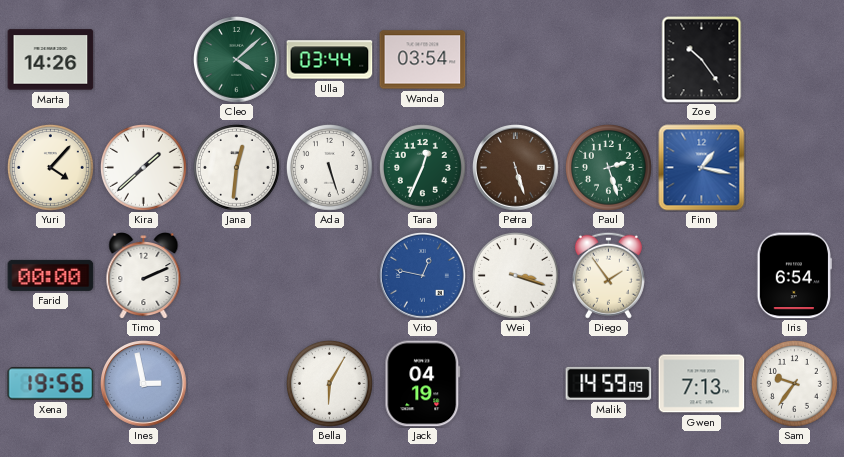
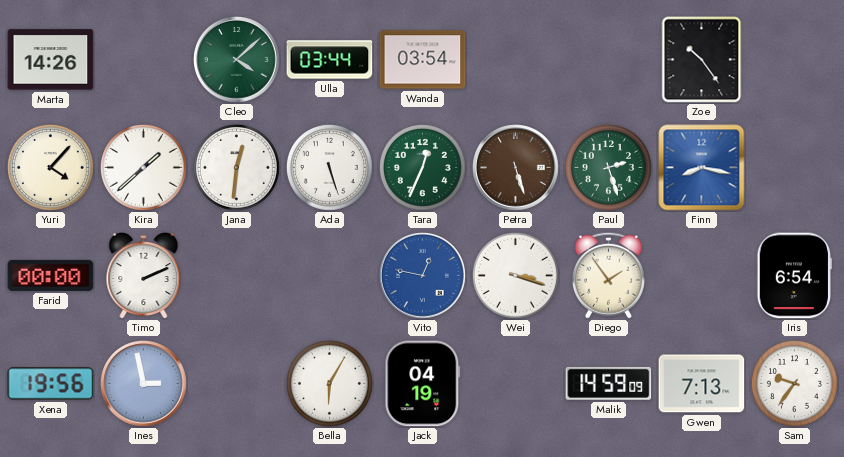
Finn: 1:17 -> 8:17 (702, 168)
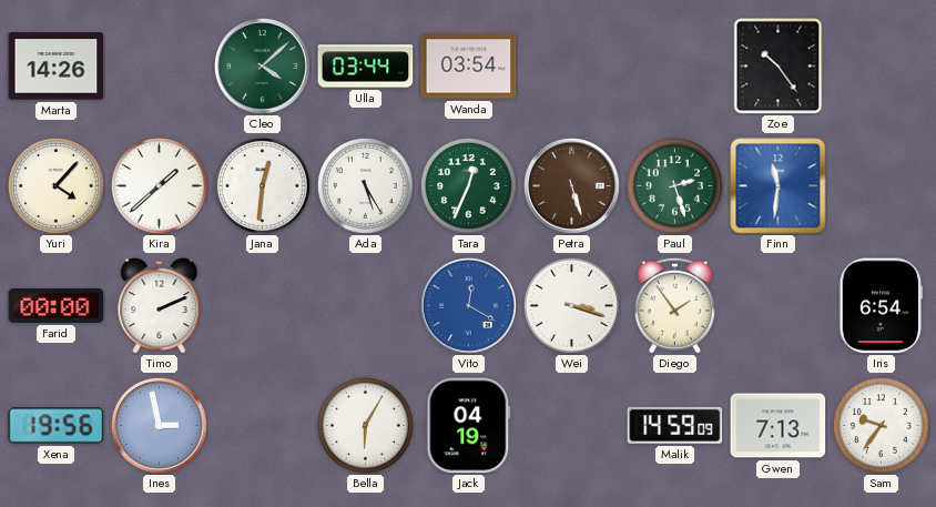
Ada: 5:27 -> 5:25 (365, 185)
Finn: 8:17 -> 11:31 (779, 186)
Vito: 12:47 -> 12:20 (469, 306)
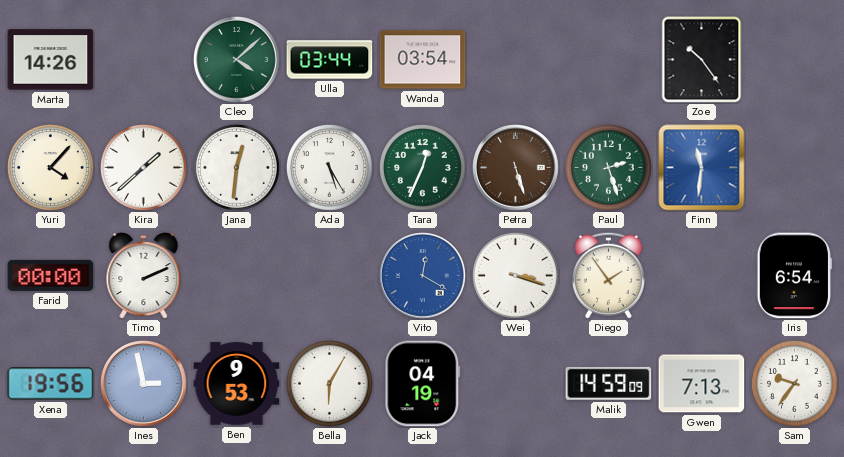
Ben: none -> 9:53 (237, 384)
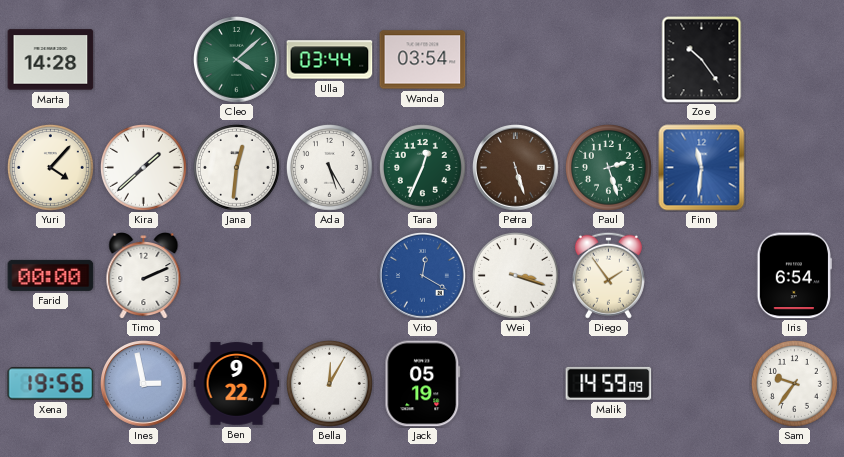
Marta: 14:26 -> 14:28 (51, 60)
Ben: 9:53 -> 9:22 (237, 384)
Bella: 6:05 -> 12:05 (329, 383)
Jack: 04:19 -> 05:19 (423, 384)
Gwen: 7:13 -> none (702, 384)
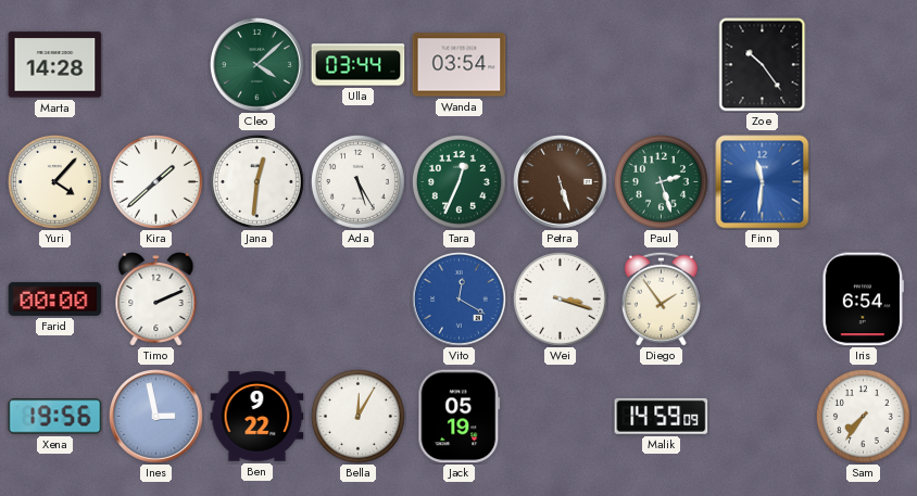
Sam: 9:36 -> 7:36 (863, 416)
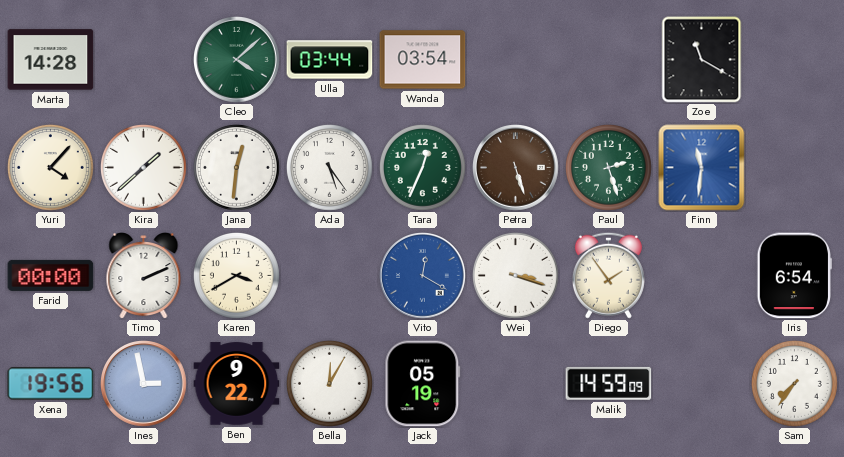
Zoe: 10:24 -> 11:20 (702, 60)
Ada: 5:25 -> 5:24 (329, 167)
Karen: none -> 3:40 (236, 275)
